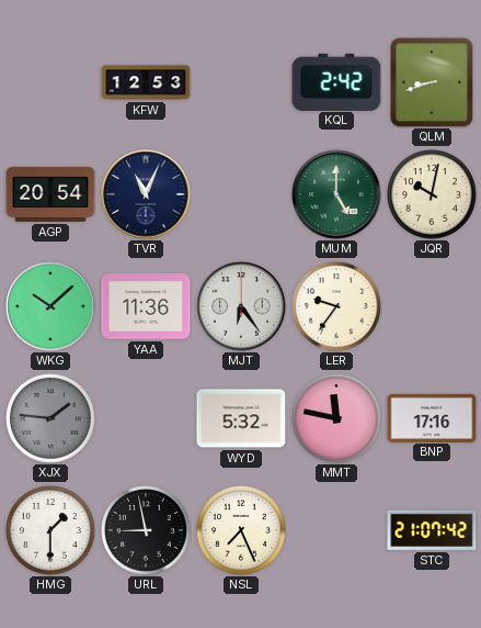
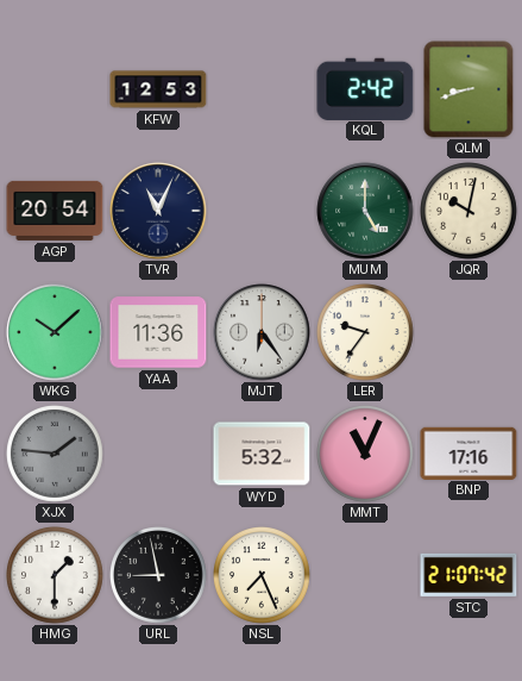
MMT: 11:47 -> 11:04 (366, 455)
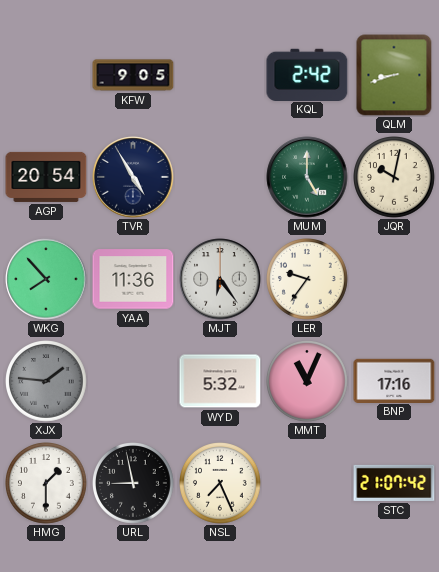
KFW: 12:53 -> 9:05 (133, 75)
TVR: 11:04 -> 4:55 (133, 177)
WKG: 10:08 -> 7:53 (46, 279)
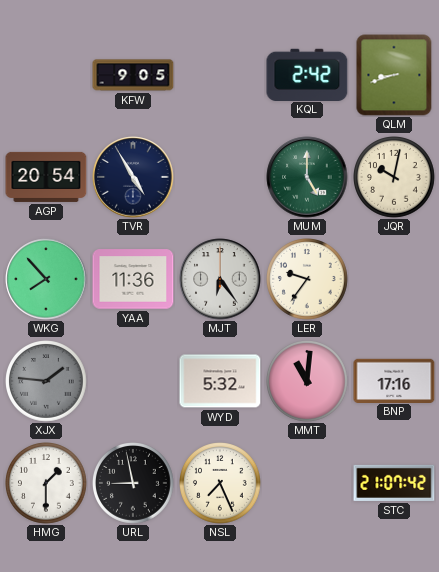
MMT: 11:04 -> 11:01 (308, 382)
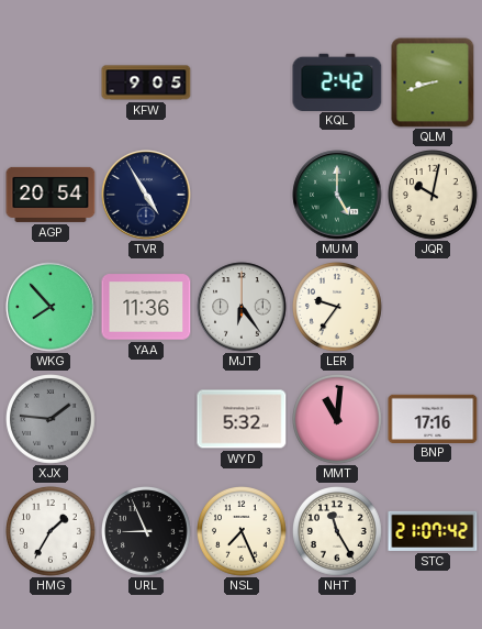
HMG: 1:30 -> 1:35 (52, 532)
URL: 8:58 -> 8:56 (147, 532)
NHT: none -> 11:25 (338, 532)
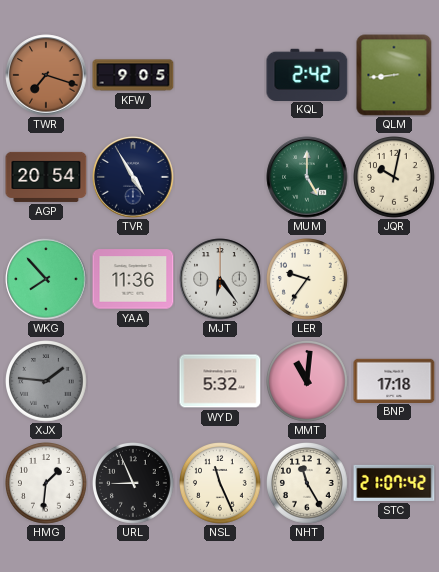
TWR: none -> 7:18 (46, 75)
QLM: 8:42 -> 8:44 (394, 75)
BNP: 17:16 -> 17:18 (394, 380)
HMG: 1:35 -> 1:31 (47, 484)
NSL: 7:26 -> 11:26 (221, 484)
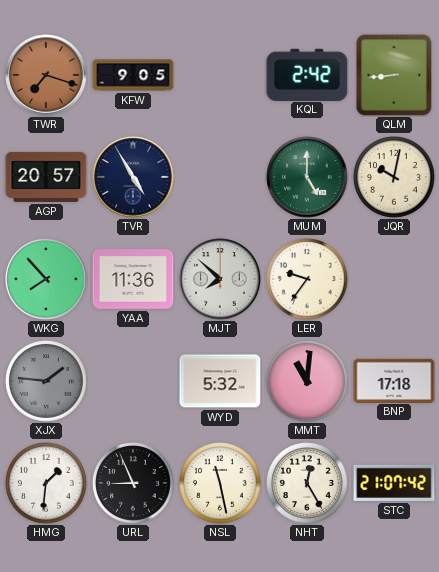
AGP: 20:54 -> 20:57 (46, 177)
MJT: 6:24 -> 7:52 (220, 279)
NSL: 11:26 -> 11:28 (221, 484)
NHT: 11:25 -> 12:25 (308, 484)
